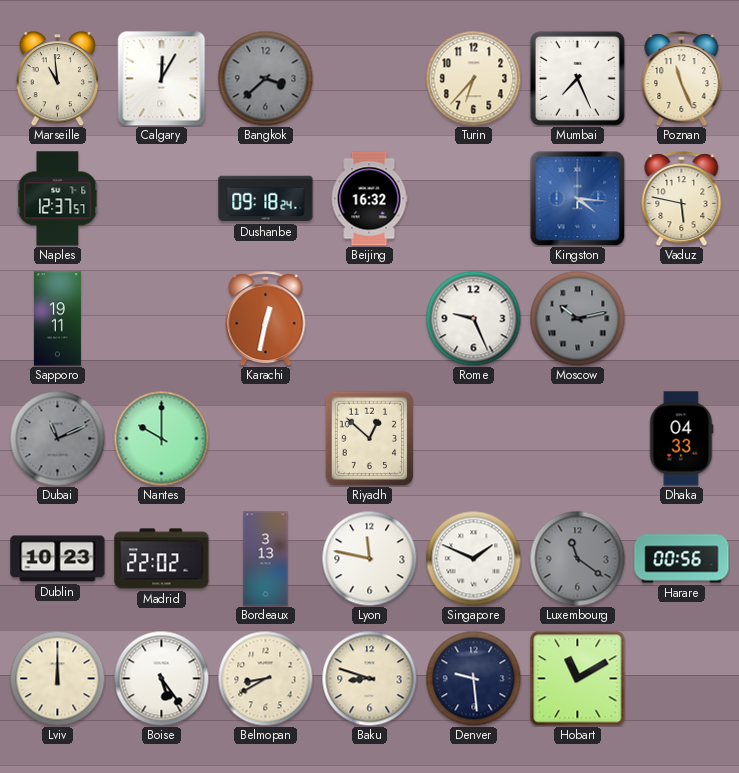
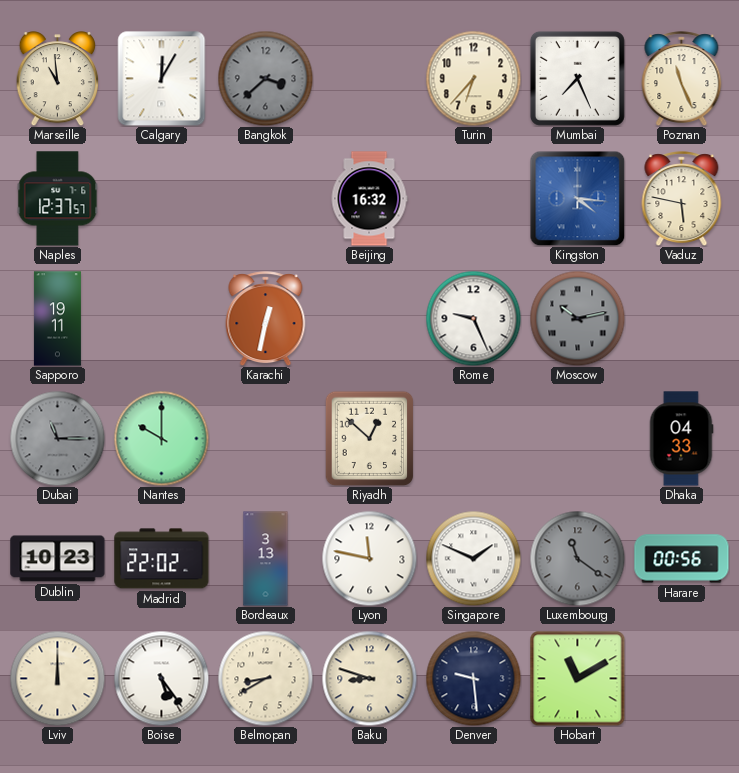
Dushanbe: 09:18 -> none (266, 199)
Dubai: 11:11 -> 11:15 (57, 438)
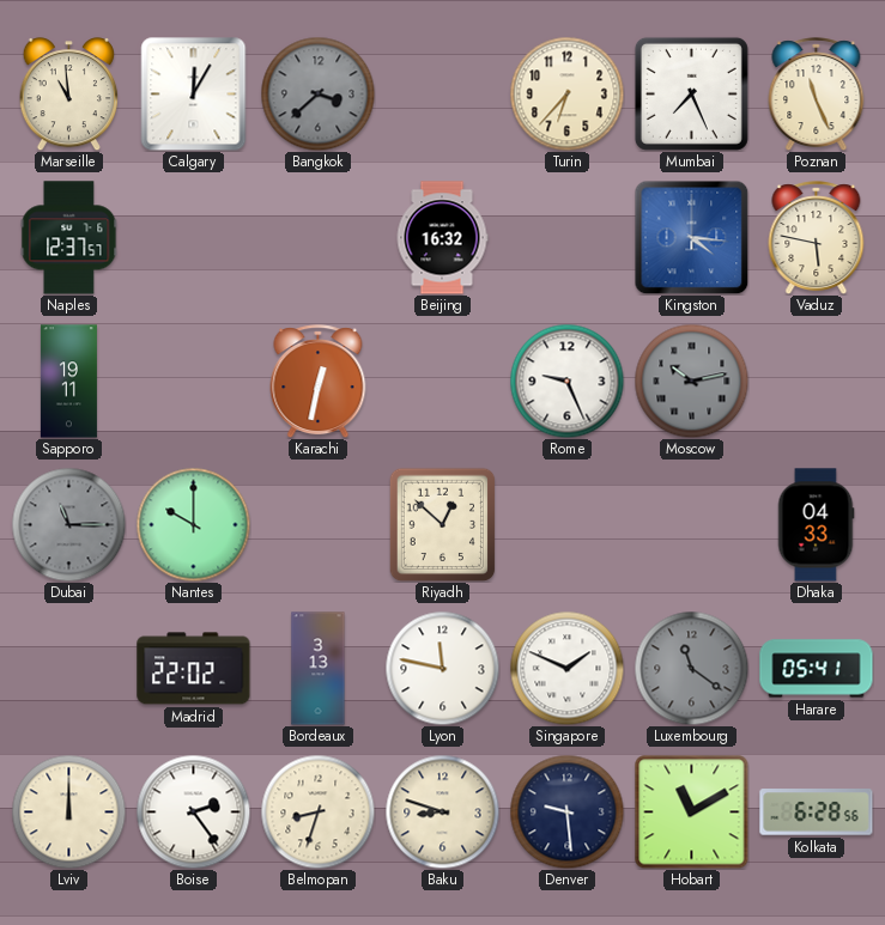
Dublin: 10:23 -> none (58, 559)
Harare: 00:56 -> 05:41 (817, 669)
Boise: 5:24 -> 2:24 (193, 811)
Belmopan: 8:40 -> 8:33 (317, 811)
Kolkata: none -> 6:28 (817, 813)
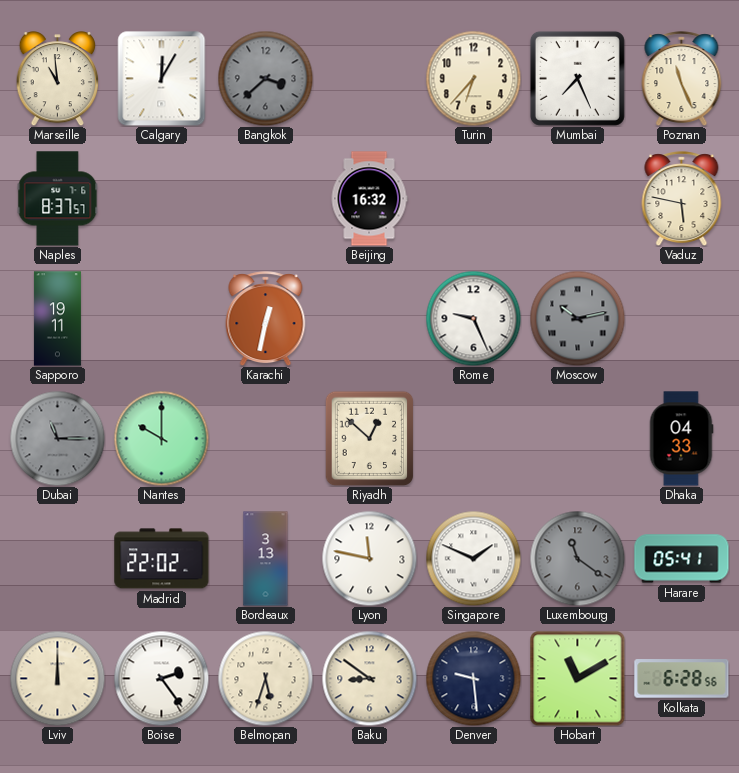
Naples: 12:37 -> 8:37 (58, 199)
Kingston: 4:16 -> none (691, 237)
Belmopan: 8:33 -> 5:33 (265, 678)
Baku: 8:48 -> 8:51 (369, 678)
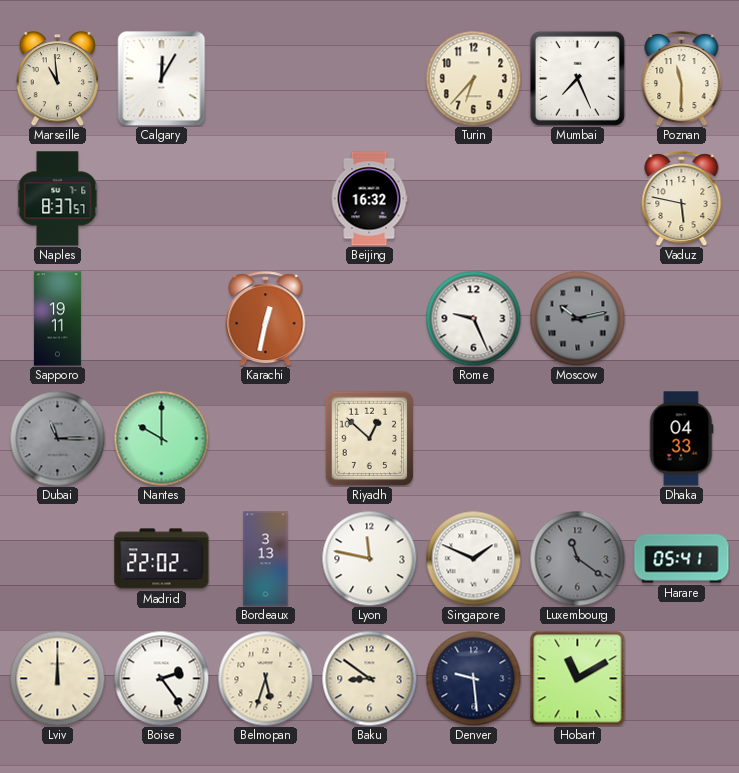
Bangkok: 3:38 -> none (265, 78)
Poznan: 11:26 -> 11:30 (682, 79)
Kolkata: 6:28 -> none (682, 679)
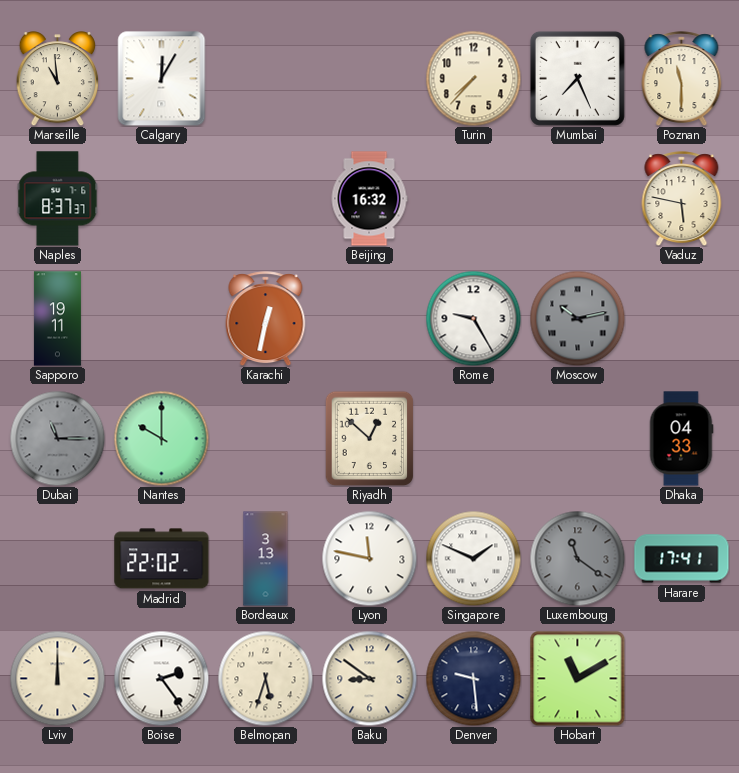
Turin: 6:37 -> 7:37 (473, 78)
Naples: 8:37:57 -> 8:37:37 (58, 199)
Rome: 9:26 -> 9:25 (473, 318)
Harare: 05:41 -> 17:41 (682, 559)
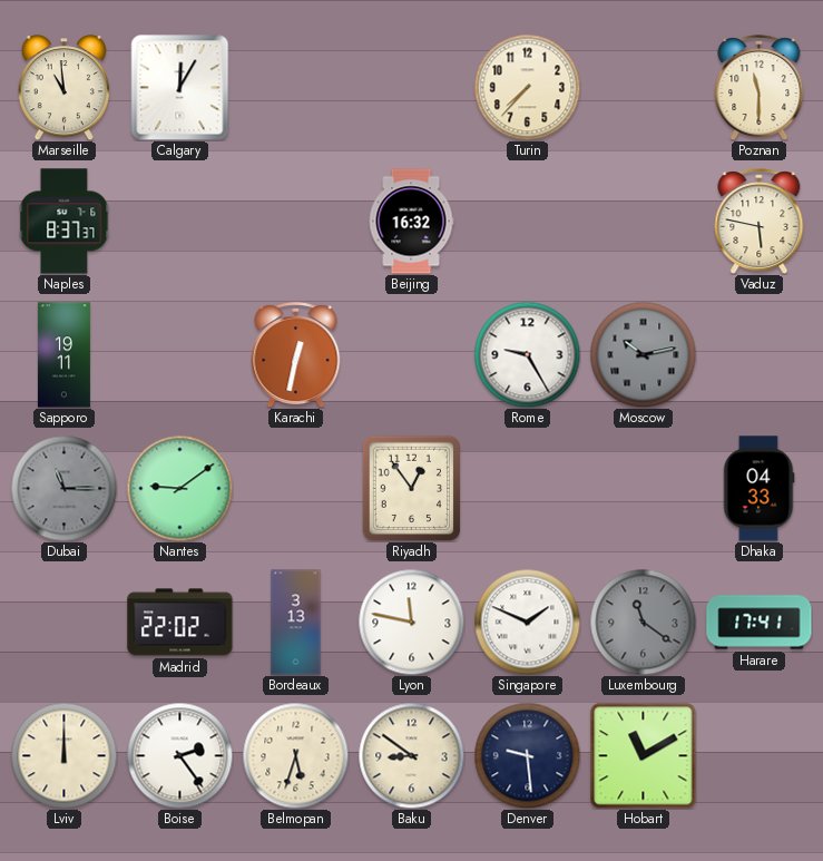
Mumbai: 7:26 -> none (577, 78)
Nantes: 10:00 -> 9:09 (179, 488)
Riyadh: 12:52 -> 12:54 (412, 488)
